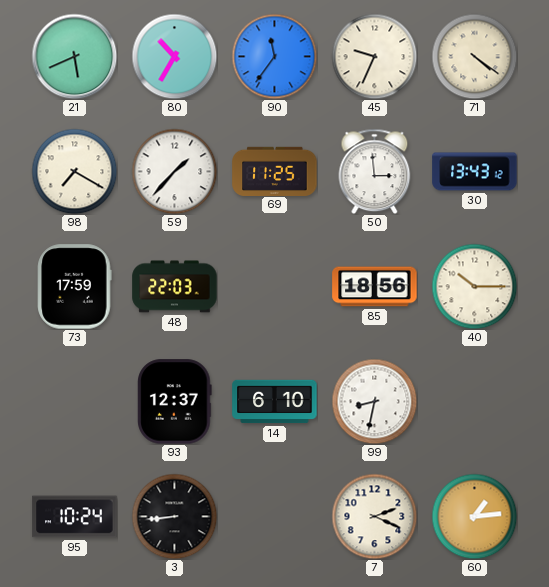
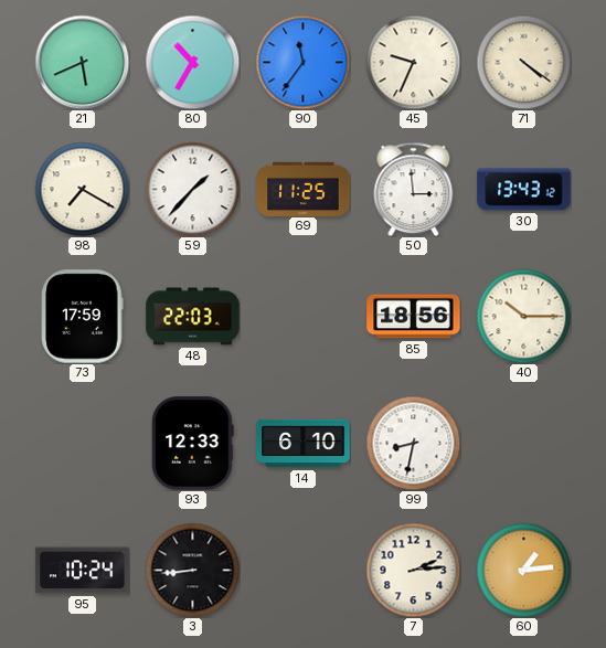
93: 12:37 -> 12:33 (193, 444)
7: 2:19 -> 2:14 (413, 570)
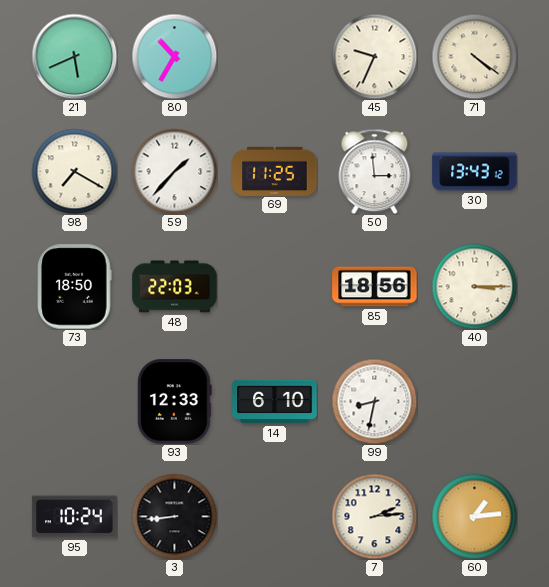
90: 11:36 -> none (302, 62)
73: 17:59 -> 18:50 (75, 287)
40: 10:15 -> 3:15 (474, 286)
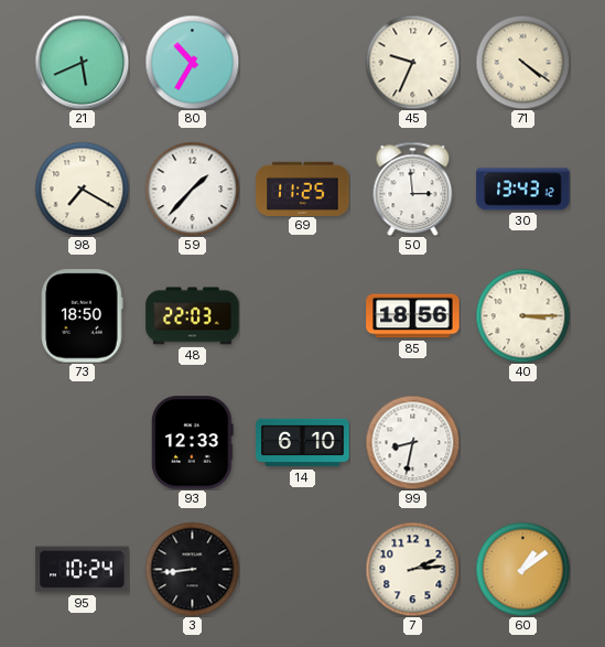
60: 1:14 -> 1:09 (522, 569)
